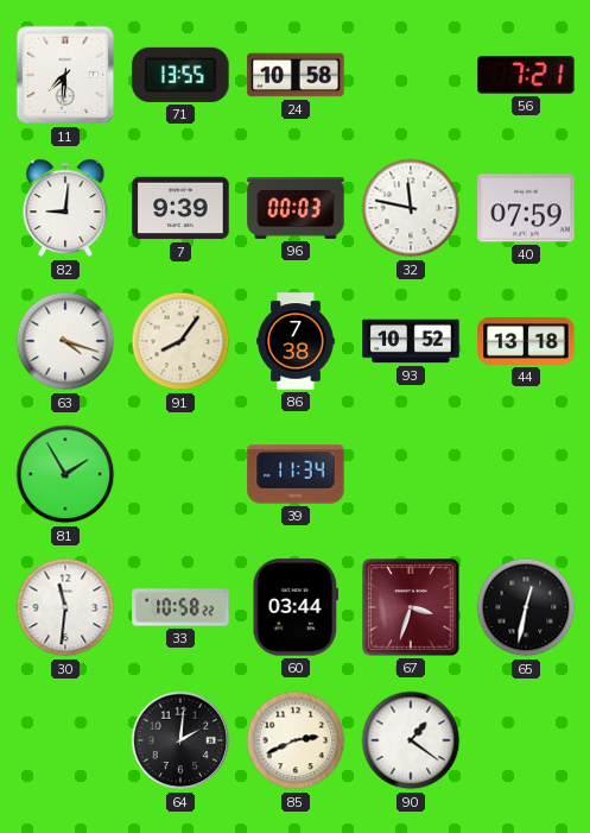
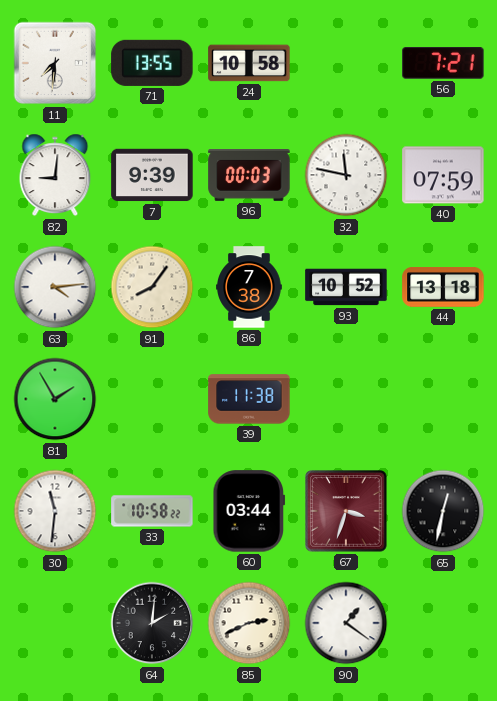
63: 4:18 -> 4:14 (55, 287)
39: 11:34 -> 11:38 (249, 399)
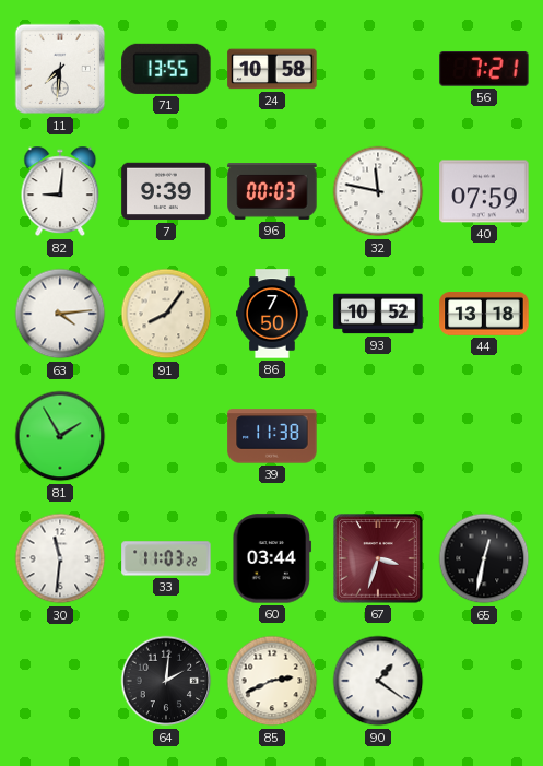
86: 7:38 -> 7:50 (272, 314)
33: 10:58 -> 11:03 (166, 558)
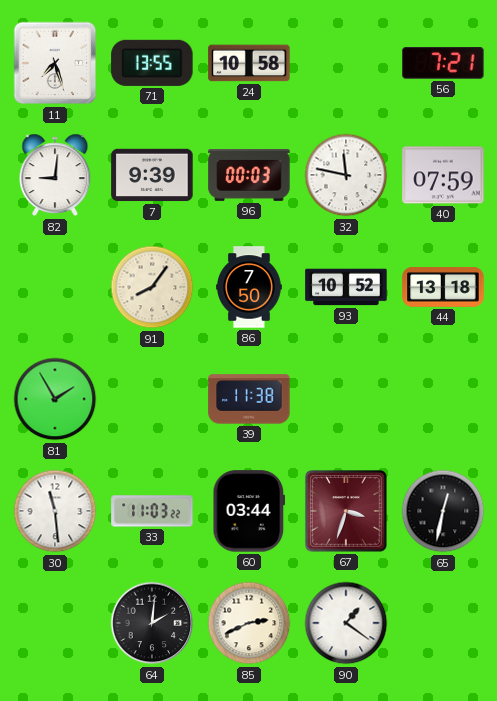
11: 7:31 -> 7:27 (55, 63)
63: 4:14 -> none (60, 314)
30: 11:31 -> 11:29 (55, 511)
